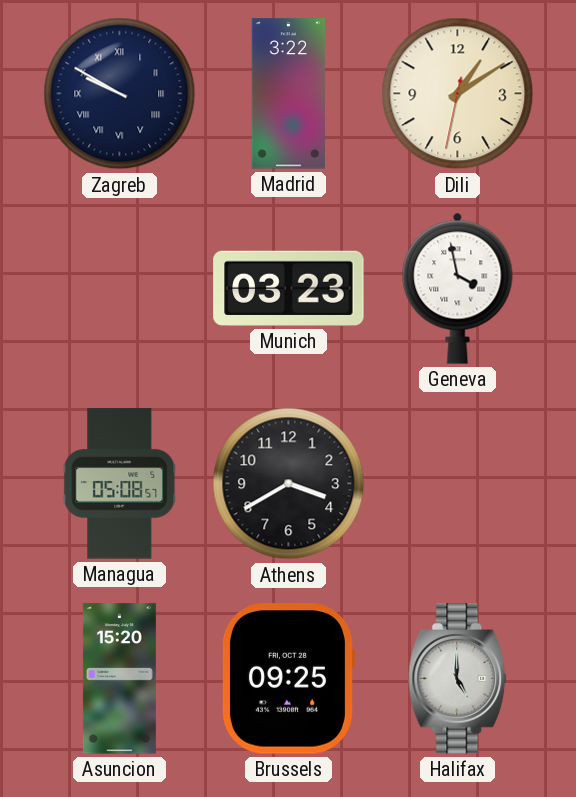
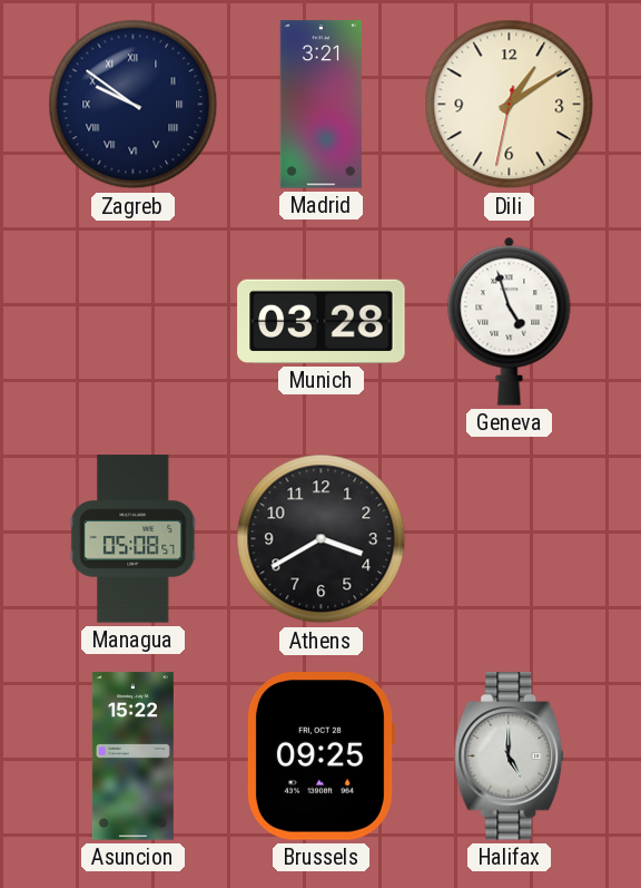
Zagreb: 9:50 -> 9:51 (134, 105)
Madrid: 3:22 -> 3:21 (320, 105)
Munich: 03:23 -> 03:28 (322, 321)
Geneva: 3:58 -> 4:57 (510, 321)
Asuncion: 15:20 -> 15:22 (132, 757)
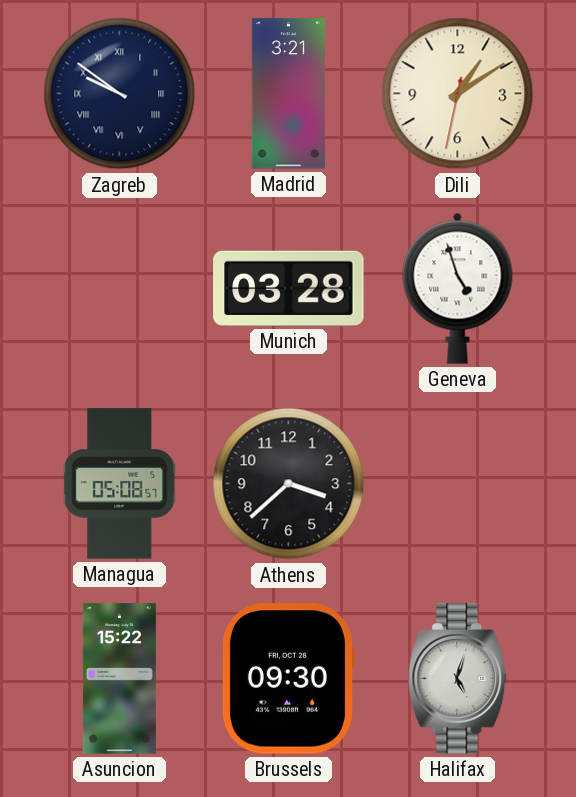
Athens: 3:40 -> 3:38 (289, 484)
Brussels: 09:25 -> 09:30 (288, 679)
Halifax: 5:00 -> 5:03 (458, 679)
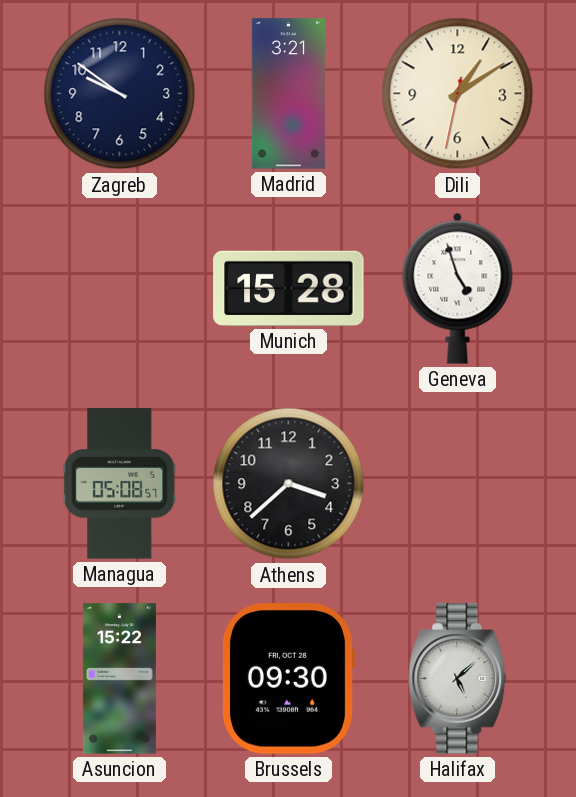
Zagreb numerals: Roman -> Arabic (120, 94)
Munich: 03:28 -> 15:28 (289, 288)
Halifax: 5:03 -> 5:08 (458, 679)
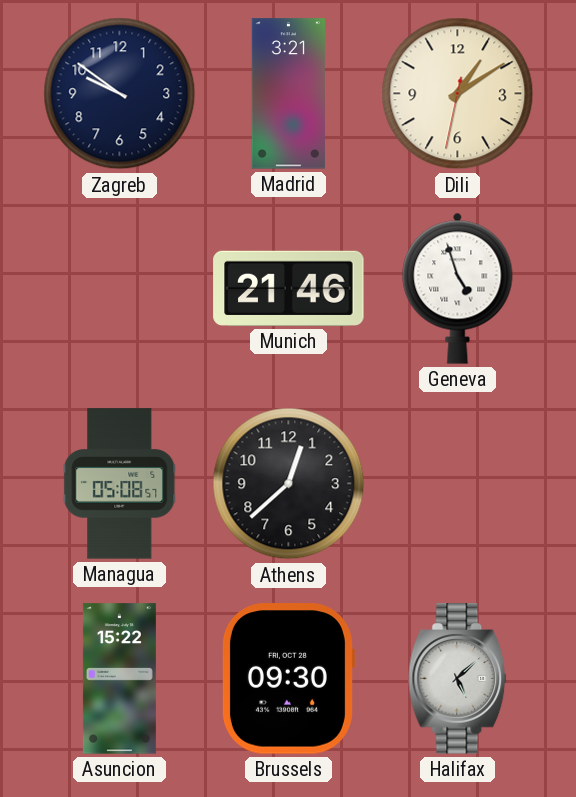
Munich: 15:28 -> 21:46 (289, 288)
Athens: 3:38 -> 12:38 (289, 484)
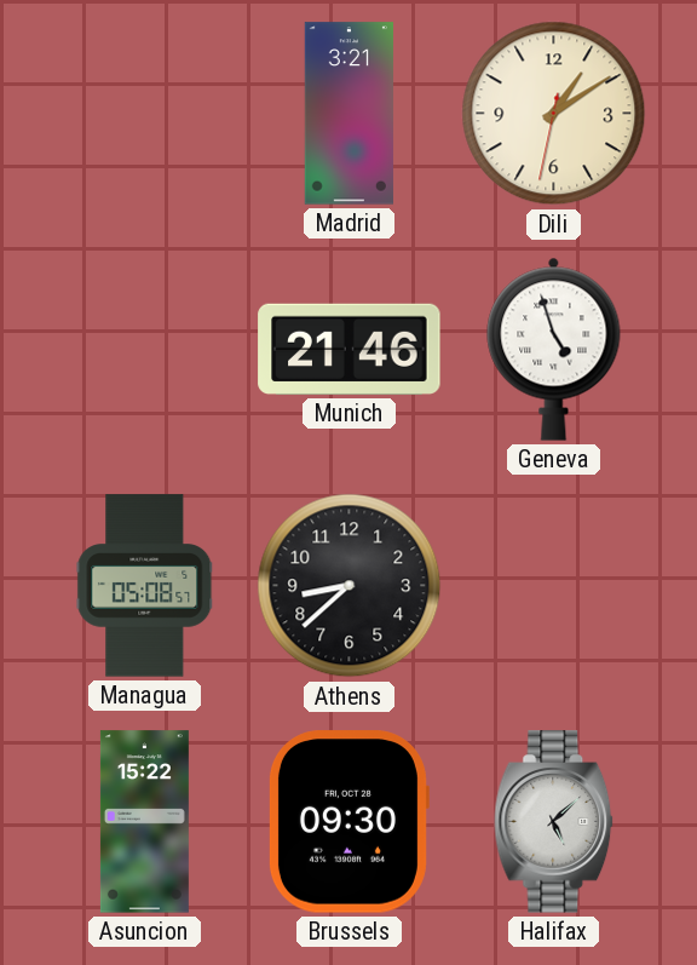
Zagreb: 9:51 -> none (120, 94)
Athens: 12:38 -> 8:38 (350, 586)
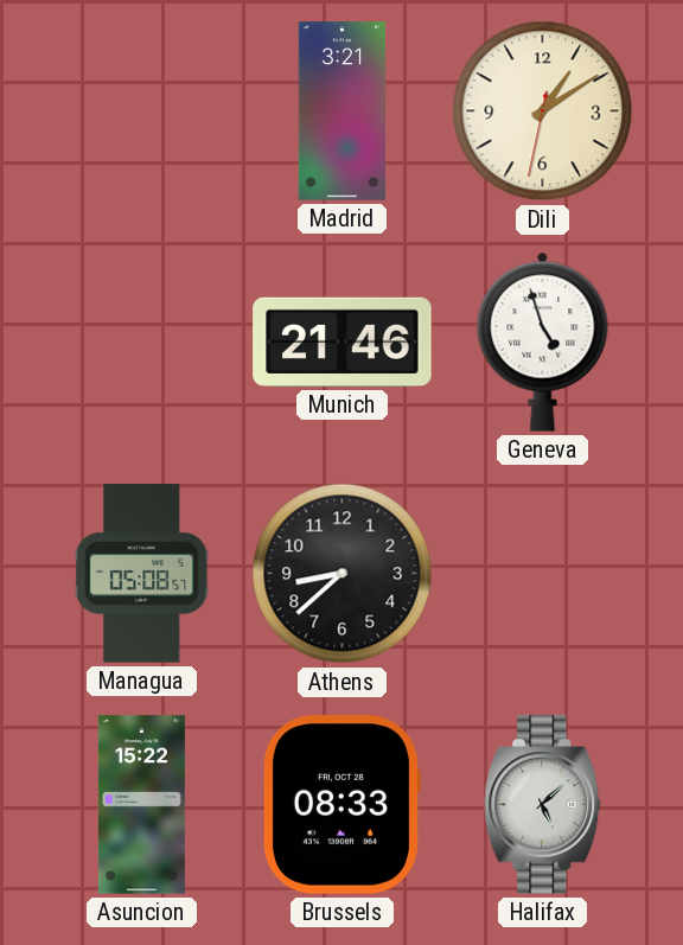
Brussels: 09:30 -> 08:33 (341, 805)
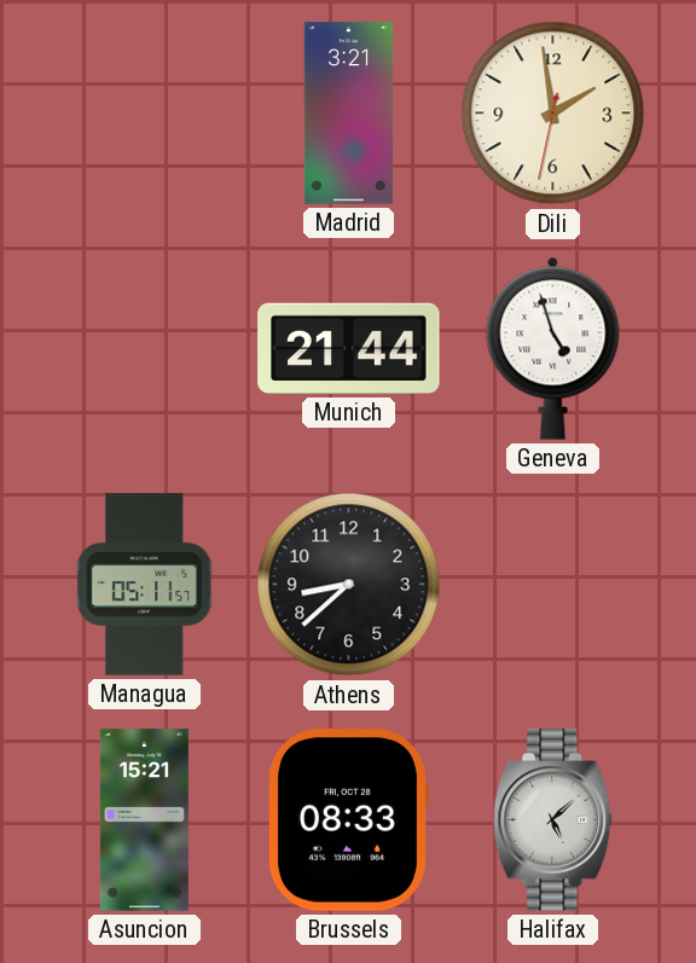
Dili: 1:09 -> 1:58 (553, 114)
Munich: 21:46 -> 21:44 (349, 348)
Managua: 05:08 -> 05:11 (145, 585)
Asuncion: 15:22 -> 15:21 (144, 820)
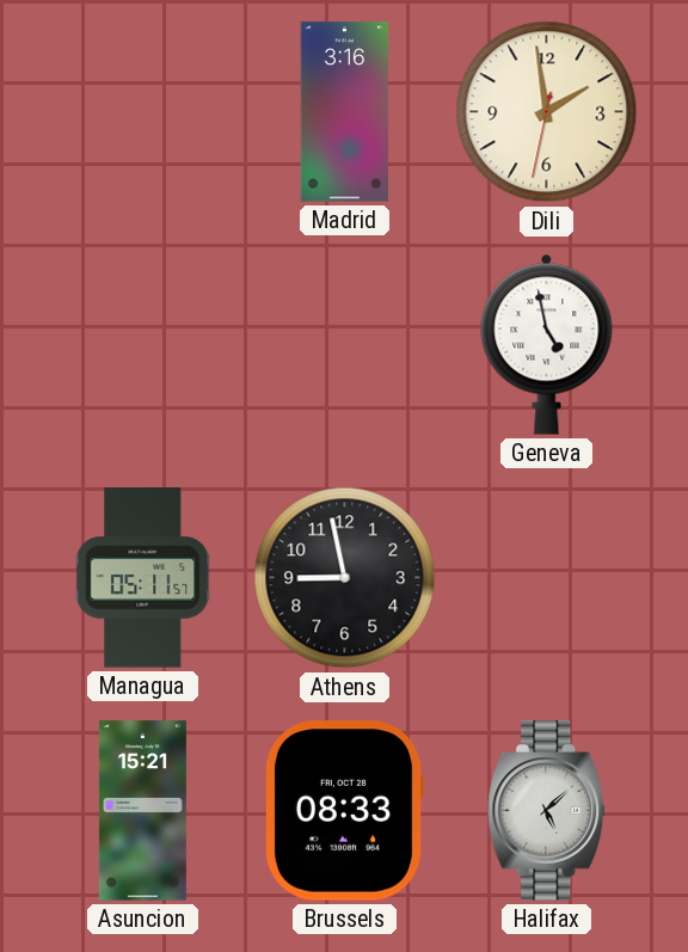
Madrid: 3:21 -> 3:16 (344, 112)
Munich: 21:44 -> none (349, 348)
Geneva: 4:57 -> 4:58 (547, 344)
Athens: 8:38 -> 8:58 (345, 578)
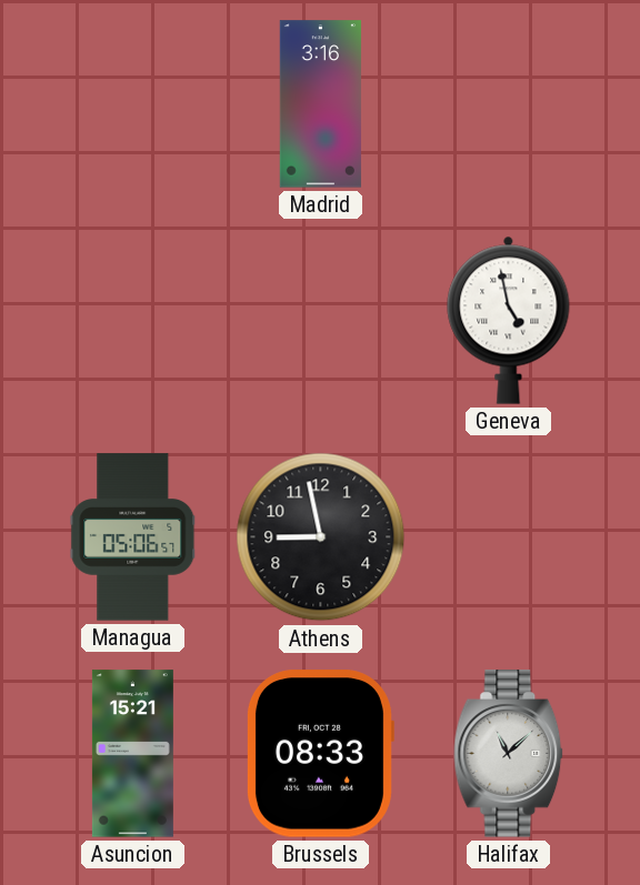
Dili: 1:58 -> none (547, 112)
Managua: 05:11 -> 05:06 (133, 537)
Halifax: 5:08 -> 11:08 (509, 754)
